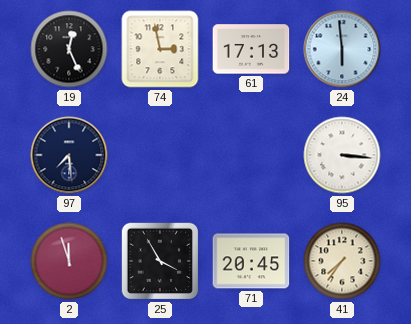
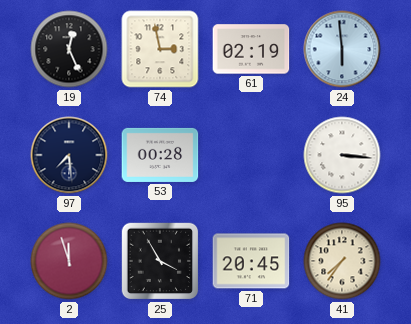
61: 17:13 -> 02:19 (251, 49)
53: none -> 00:28 (160, 155)
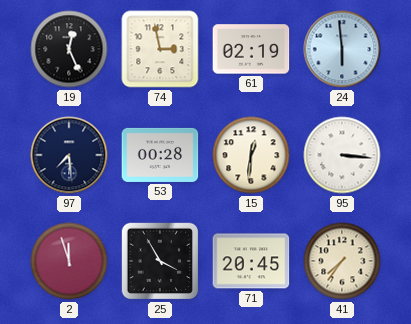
15: none -> 12:31 (251, 155)
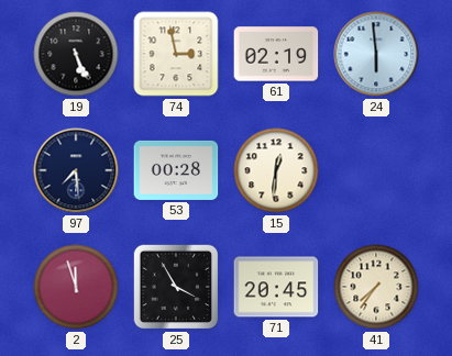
19: 12:26 -> 5:26 (76, 54)
95: 3:16 -> none (342, 155)
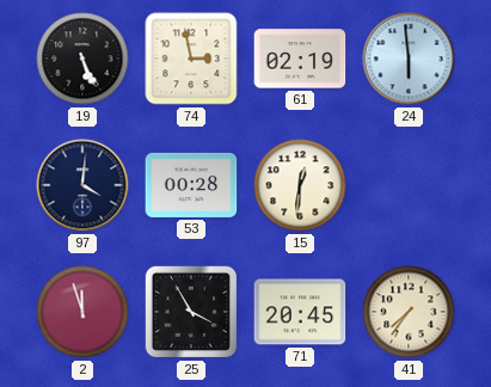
97: 7:29 -> 4:01 (82, 185)
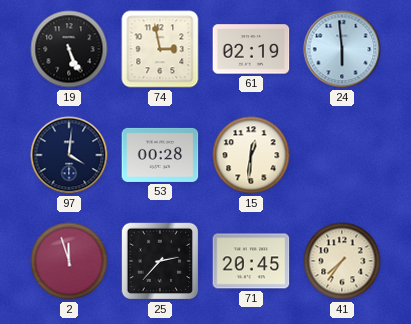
25: 3:55 -> 2:37 (160, 261)
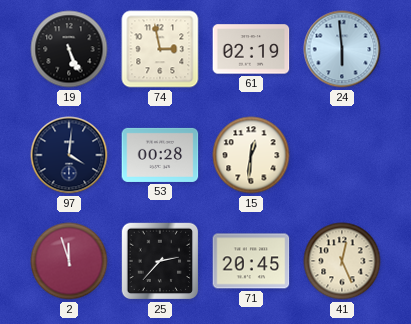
41: 7:36 -> 12:26 (342, 261)
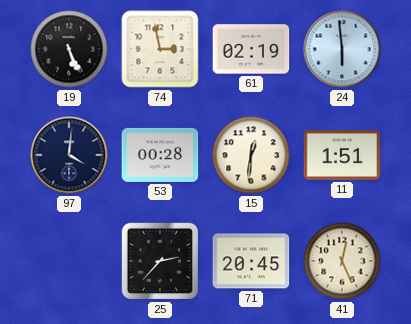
11: none -> 1:51 (342, 156)
2: 11:57 -> none (69, 261)
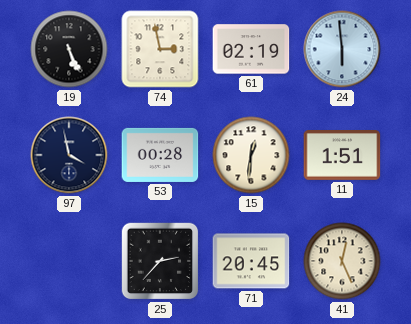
97: 4:01 -> 3:58 (69, 155)
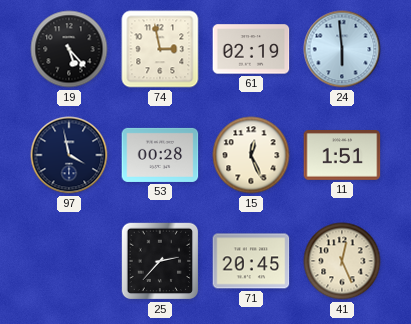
19: 5:26 -> 5:23 (69, 49)
15: 12:31 -> 12:26 (251, 155)
